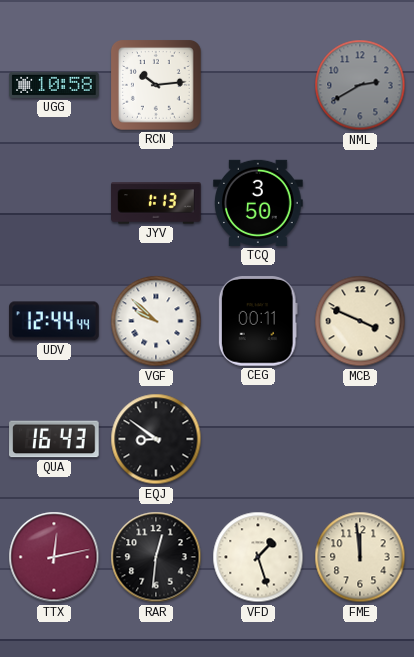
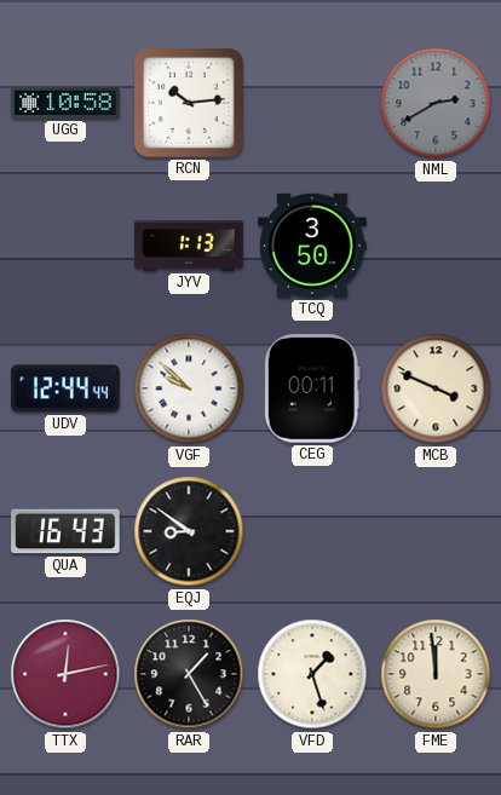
RAR: 12:31 -> 1:25 (189, 674)
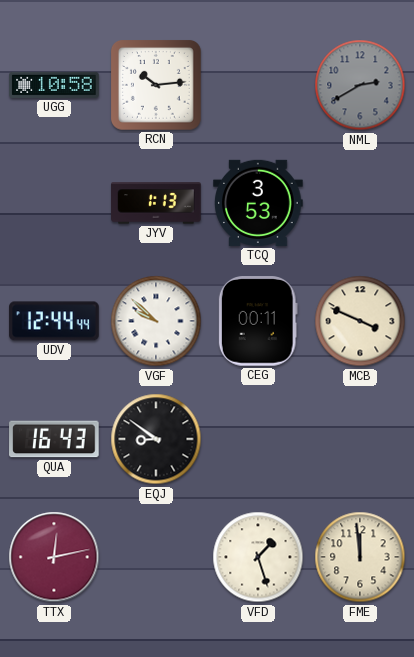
TCQ: 3:50 -> 3:53 (258, 203)
RAR: 1:25 -> none (189, 674)
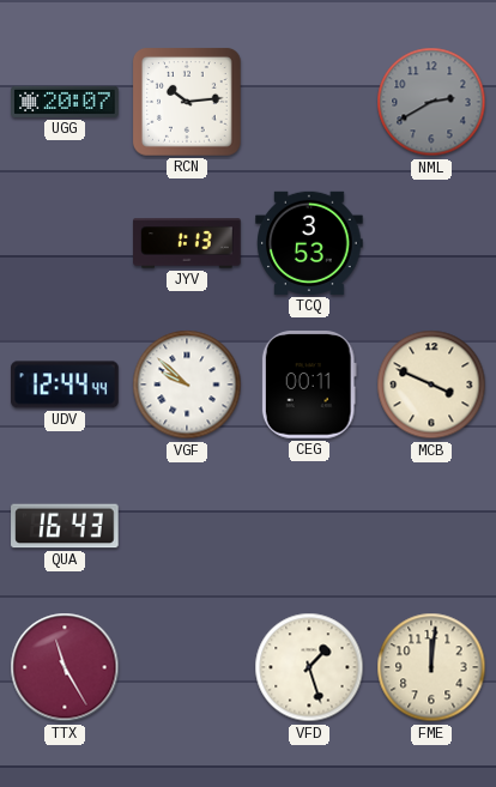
UGG: 10:58 -> 20:07 (65, 102)
EQJ: 8:51 -> none (156, 439)
TTX: 12:13 -> 11:25 (65, 667)
FME: 11:59 -> 12:01 (431, 667)
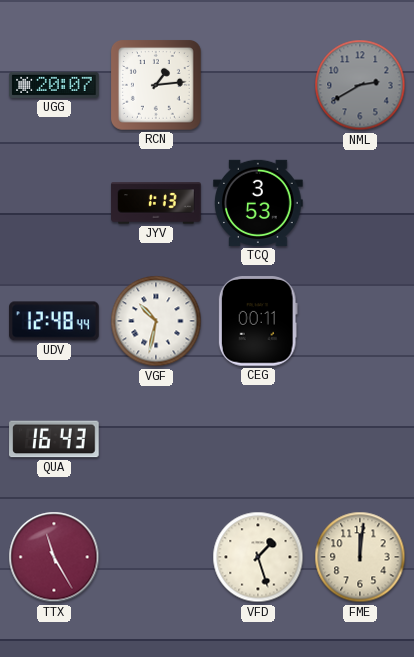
RCN: 10:14 -> 1:14 (156, 85)
UDV: 12:44 -> 12:48 (54, 321)
VGF: 9:52 -> 10:32 (156, 321)
MCB: 3:49 -> none (431, 385)
